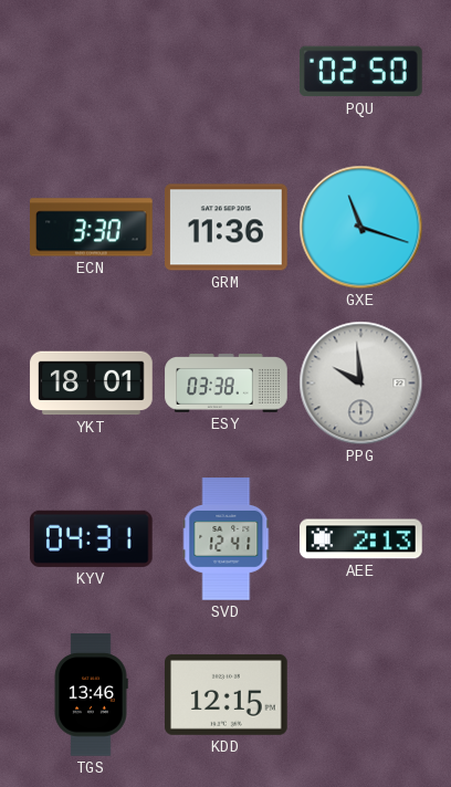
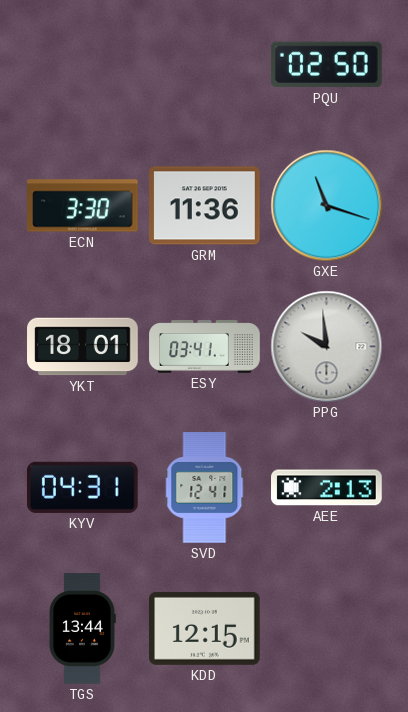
ESY: 03:38 -> 03:41 (205, 347)
TGS: 13:46 -> 13:44 (82, 629)
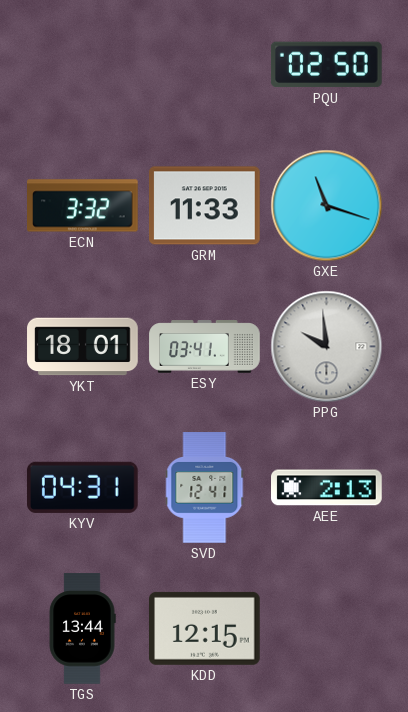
ECN: 3:30 -> 3:32 (83, 206)
GRM: 11:36 -> 11:33 (205, 206)
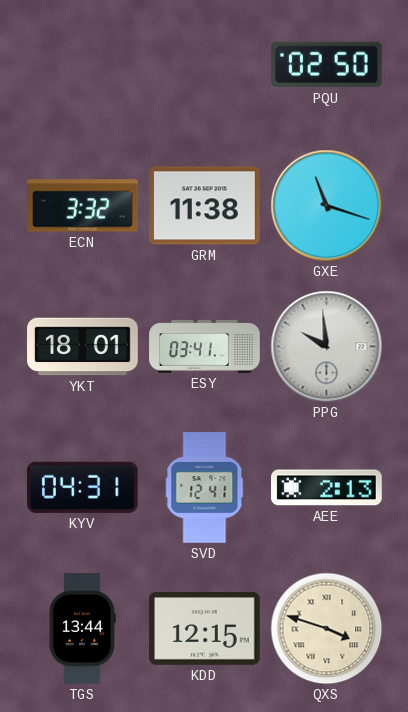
GRM: 11:33 -> 11:38 (205, 206)
QXS: none -> 3:48 (327, 629)
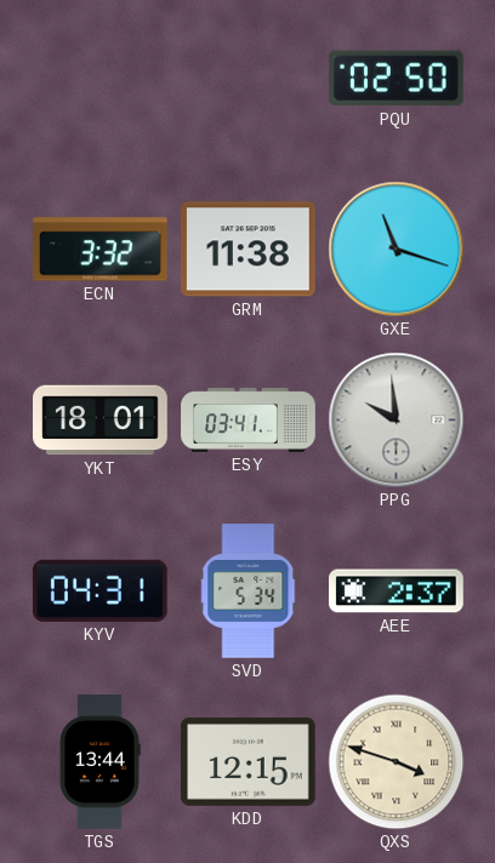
SVD: 12:41 -> 5:34 (249, 591)
AEE: 2:13 -> 2:37 (397, 591)
